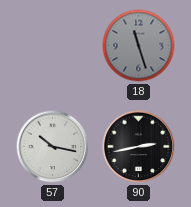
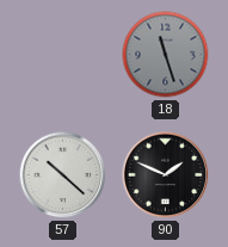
57: 10:17 -> 10:22 (63, 175)
90: 2:43 -> 1:49 (166, 175)
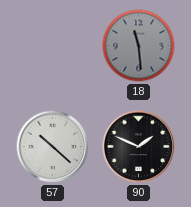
18: 11:27 -> 11:29 (139, 46)
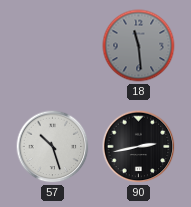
57: 10:22 -> 10:27 (53, 147)
90: 1:49 -> 2:43 (139, 147)
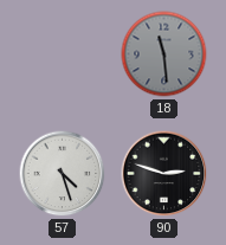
57: 10:27 -> 4:27 (63, 174)
90: 2:43 -> 2:48 (164, 174)
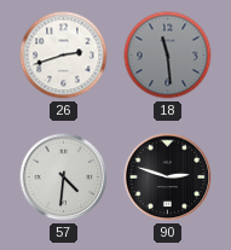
26: none -> 2:42 (64, 56)
57: 4:27 -> 4:31 (64, 178)
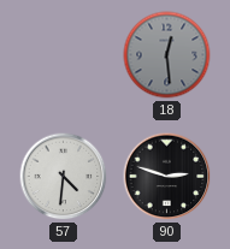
26: 2:42 -> none (64, 56)
18: 11:29 -> 12:29 (167, 55)
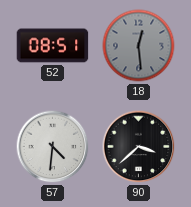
52: none -> 08:51 (53, 46)
90: 2:48 -> 3:38 (139, 147)
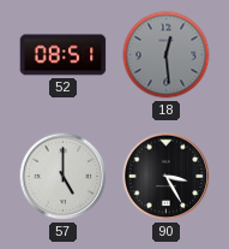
57: 4:31 -> 5:00 (64, 177)
90: 3:38 -> 3:25 (167, 177)
